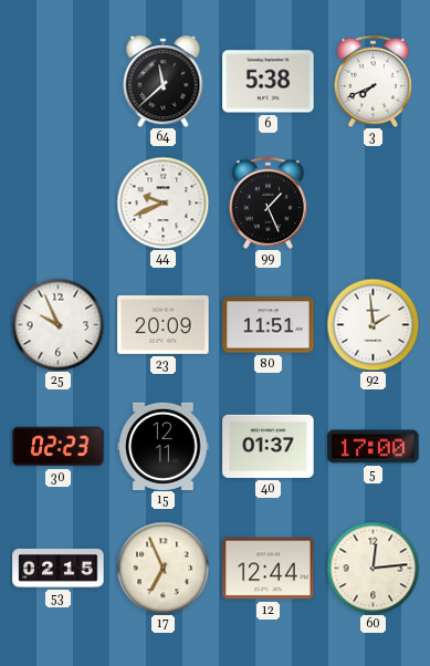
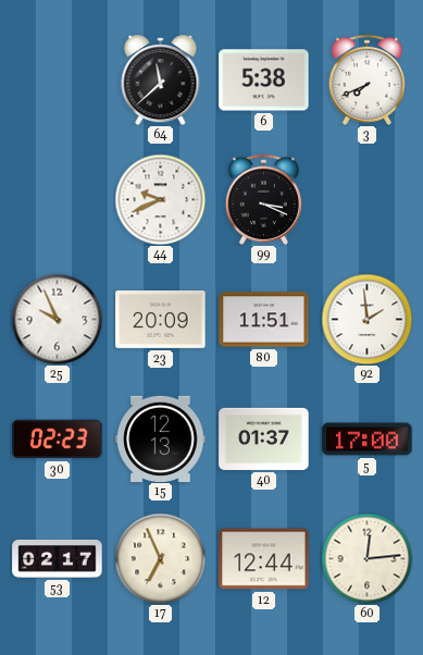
99: 1:26 -> 3:19 (263, 199)
15: 12:11 -> 12:13 (161, 438)
53: 02:15 -> 02:17 (58, 558)
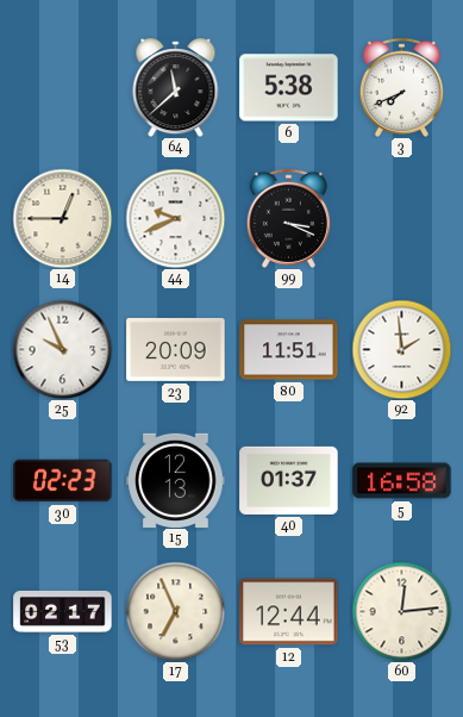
14: none -> 12:45 (62, 218)
5: 17:00 -> 16:58 (402, 481)
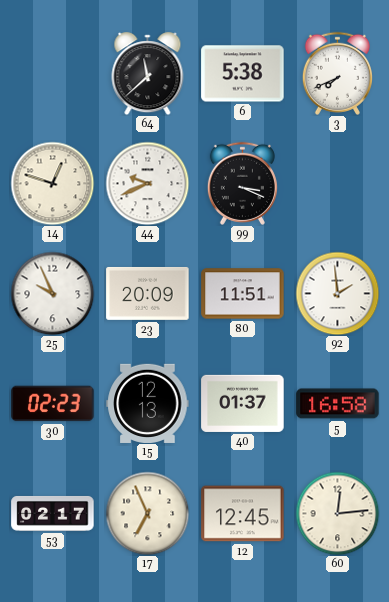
14: 12:45 -> 12:48 (52, 183)
12: 12:44 -> 12:45 (243, 514)
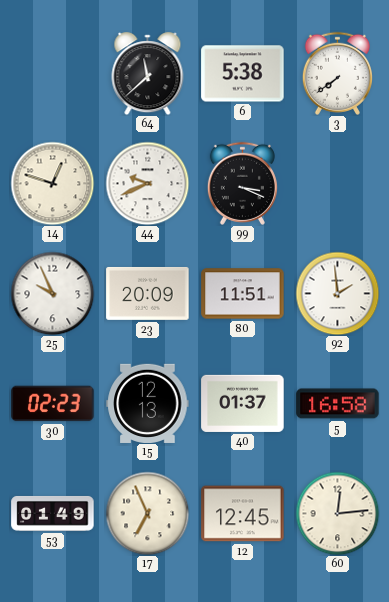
3: 7:41 -> 7:39 (337, 73)
53: 02:17 -> 01:49 (53, 513)
